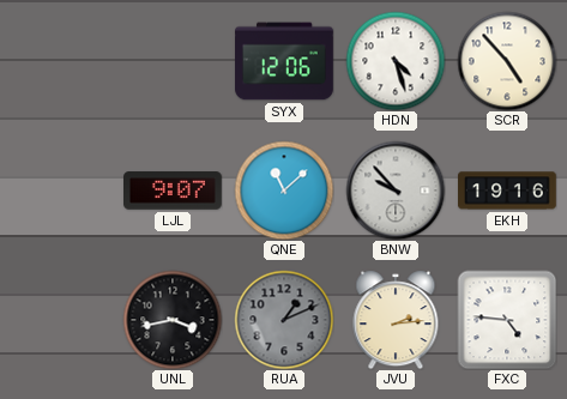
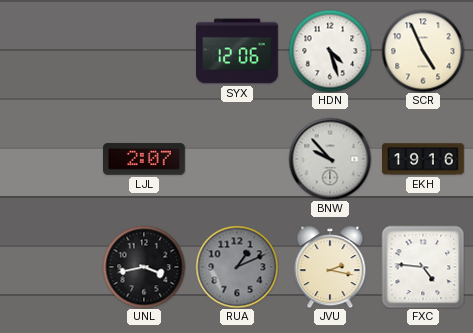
SCR: 4:53 -> 4:56 (423, 51)
LJL: 9:07 -> 2:07 (145, 159)
QNE: 11:08 -> none (284, 191)
JVU: 2:14 -> 2:17 (330, 267)
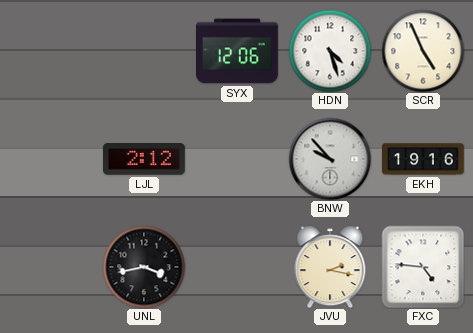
LJL: 2:07 -> 2:12 (145, 159)
RUA: 1:11 -> none (237, 267)
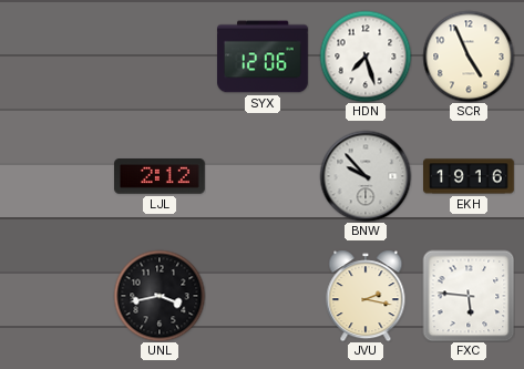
HDN: 4:27 -> 7:27 (366, 57)
FXC: 4:46 -> 5:46 (469, 296)
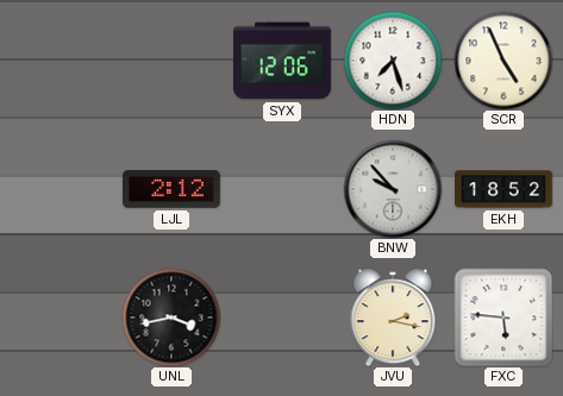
EKH: 19:16 -> 18:52 (505, 189)
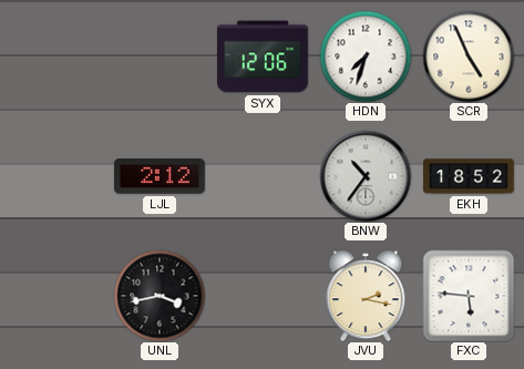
HDN: 7:27 -> 7:33 (366, 57)
BNW: 9:53 -> 10:36 (366, 176)
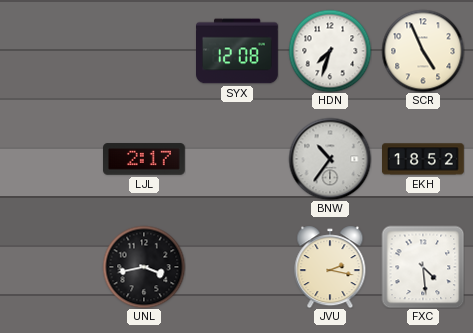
SYX: 12:06 -> 12:08 (238, 51)
LJL: 2:12 -> 2:17 (145, 159)
FXC: 5:46 -> 4:29 (423, 267)
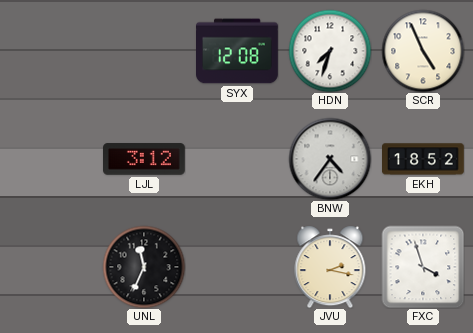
LJL: 2:17 -> 3:12 (145, 159)
BNW: 10:36 -> 4:36 (330, 159)
UNL: 3:43 -> 11:34 (144, 267)
FXC: 4:29 -> 3:57 (423, 267)
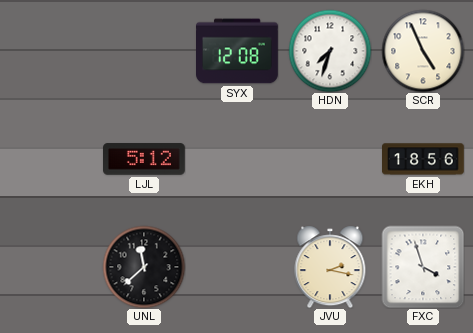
LJL: 3:12 -> 5:12 (145, 159)
BNW: 4:36 -> none (330, 159)
EKH: 18:52 -> 18:56 (424, 159)
UNL: 11:34 -> 11:38 (144, 267)
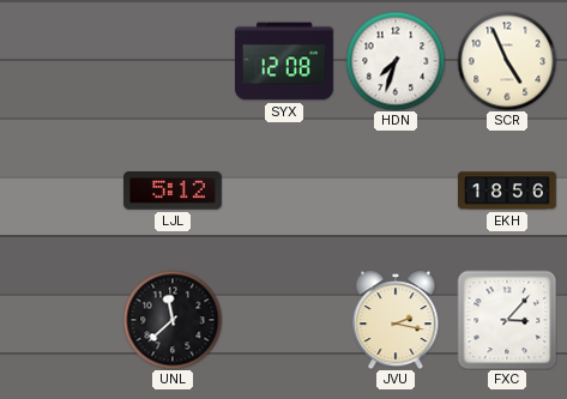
FXC: 3:57 -> 3:07 (507, 320)
